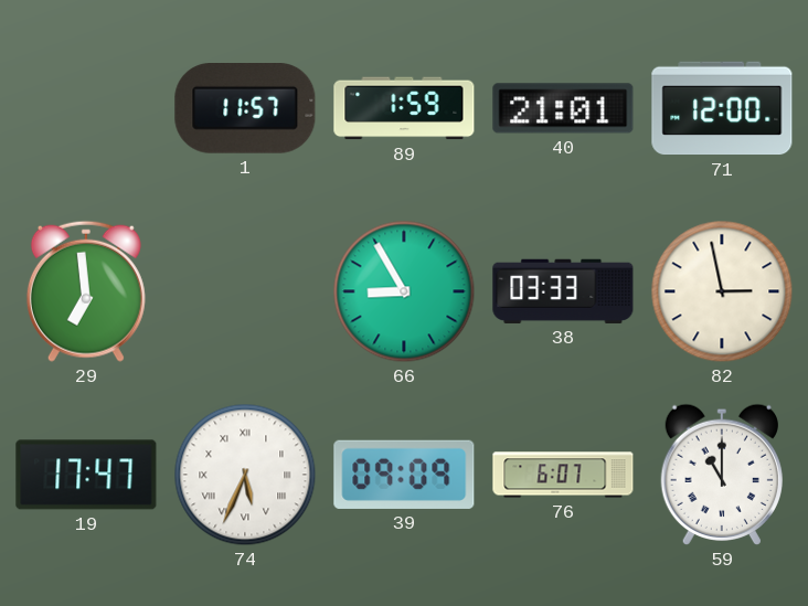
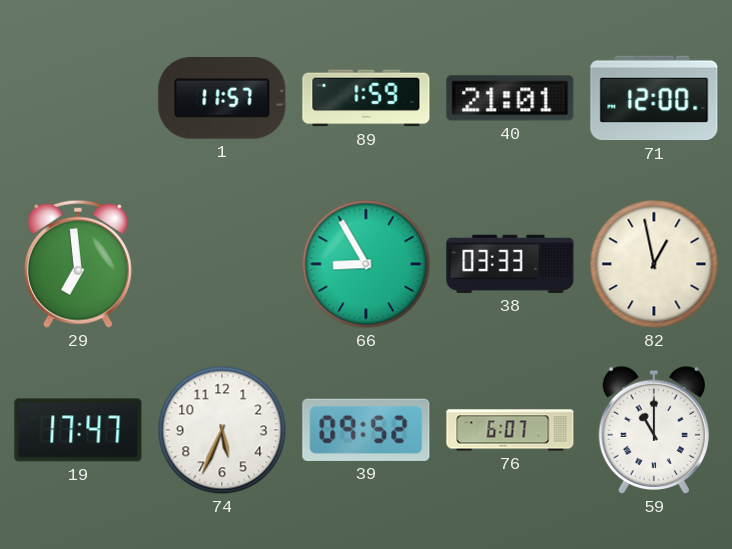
82: 2:58 -> 12:58 (654, 264)
74 numerals: Roman -> Arabic (222, 430)
39: 09:09 -> 09:52 (366, 430)
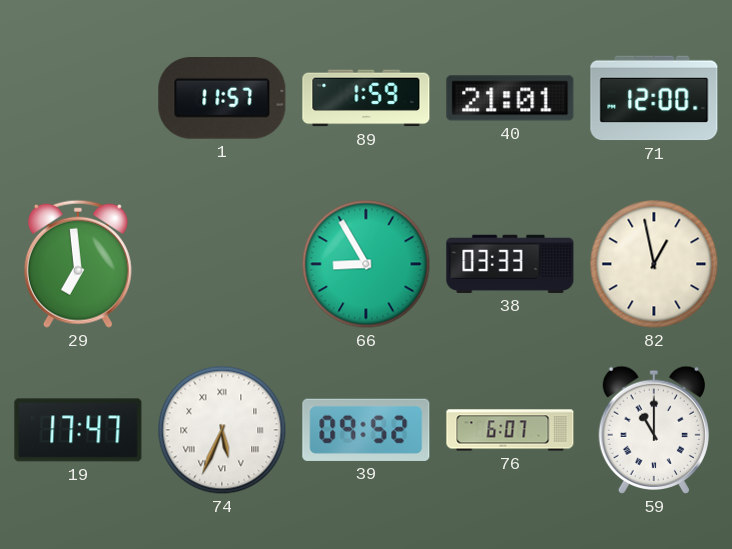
74 numerals: Arabic -> Roman (222, 430)
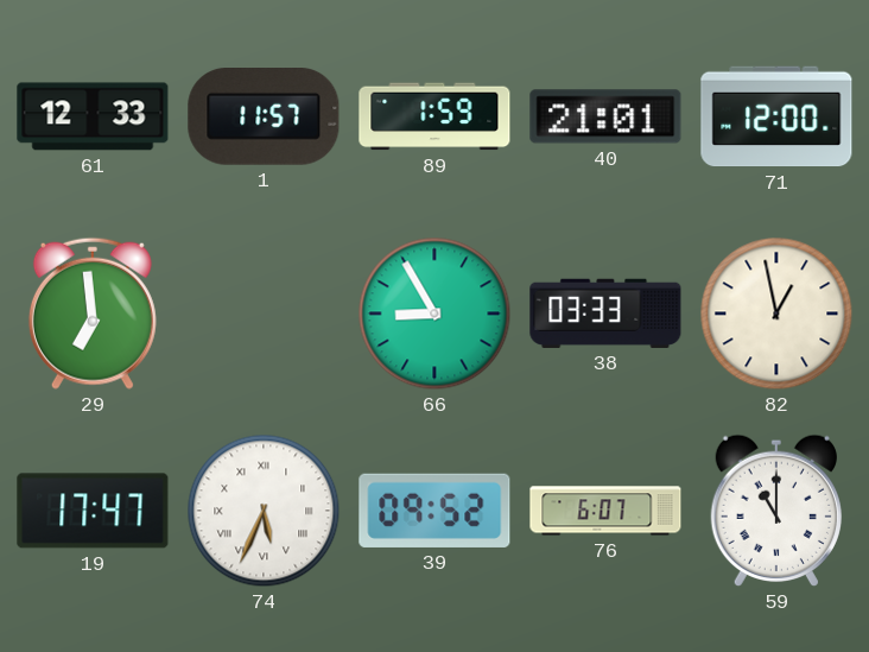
61: none -> 12:33 (93, 116)
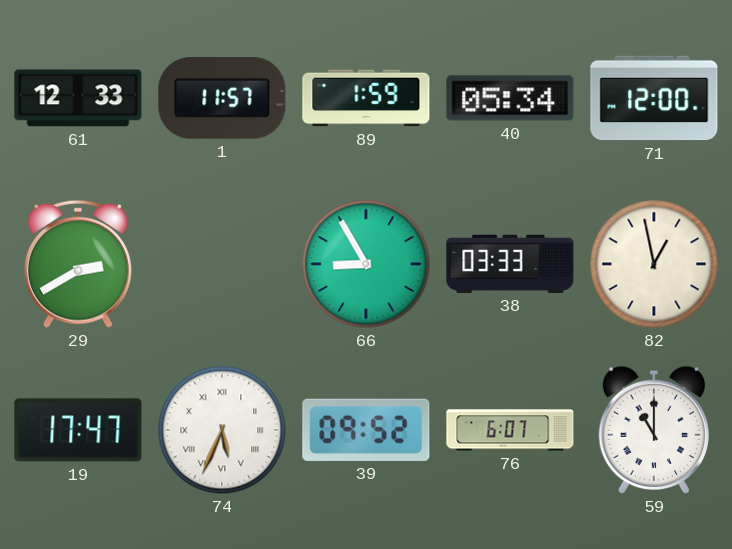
40: 21:01 -> 05:34 (510, 98)
29: 6:59 -> 2:40 (78, 264)
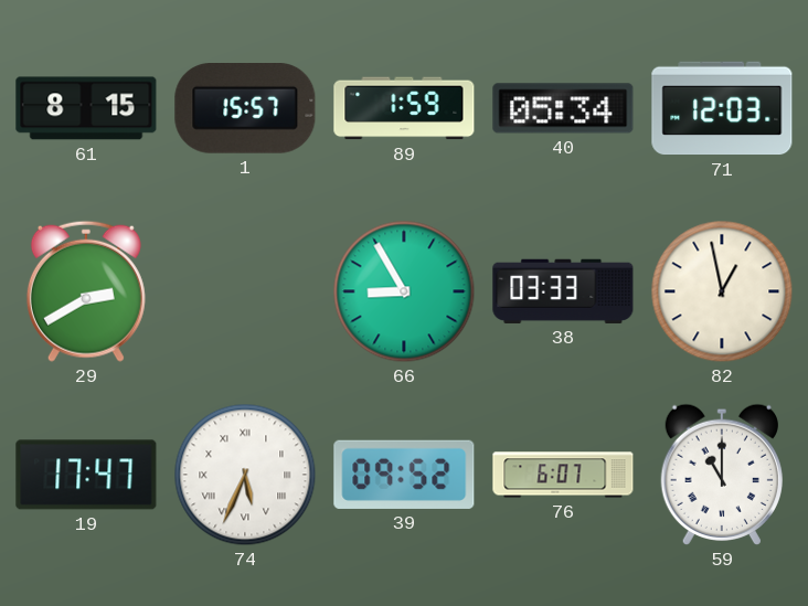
61: 12:33 -> 8:15 (86, 108)
1: 11:57 -> 15:57 (245, 109)
71: 12:00 -> 12:03 (722, 108)
